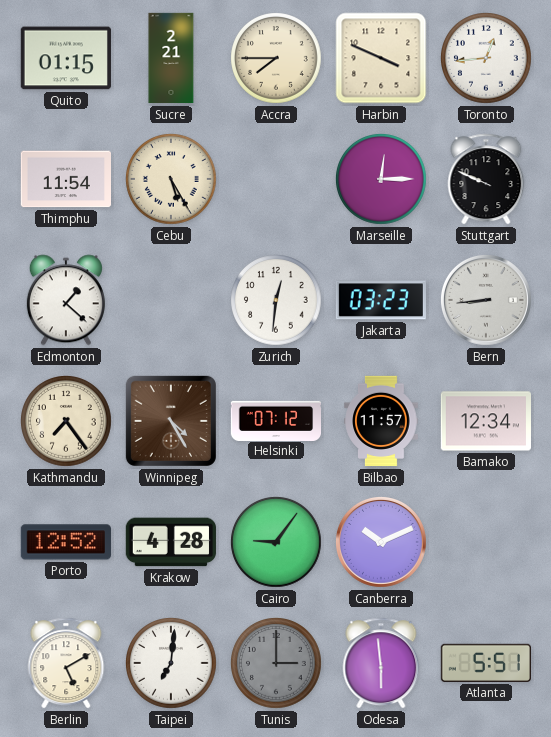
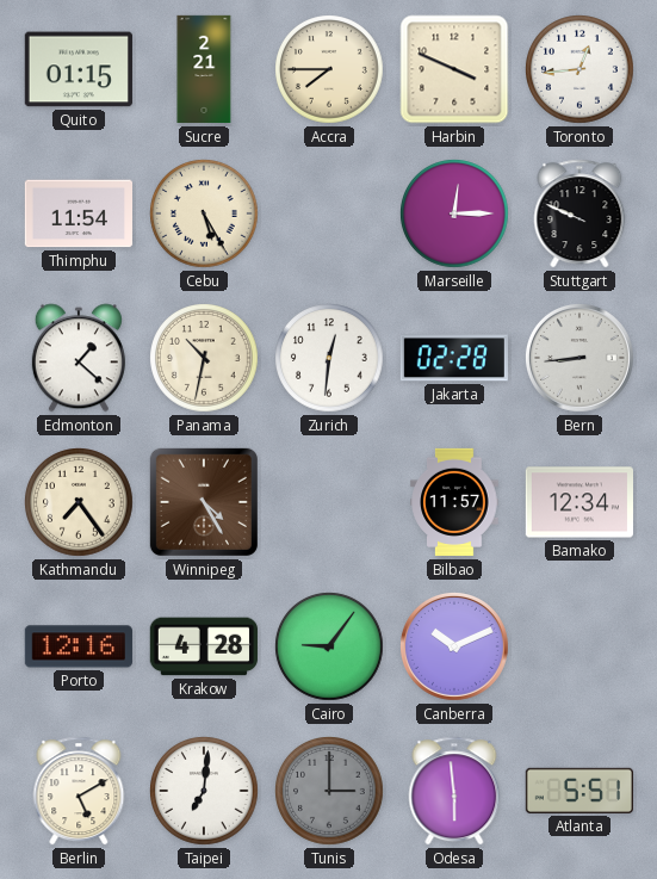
Panama: none -> 10:32 (205, 359)
Jakarta: 03:23 -> 02:28 (454, 358)
Helsinki: 07:12 -> none (275, 420)
Porto: 12:52 -> 12:16 (79, 646)
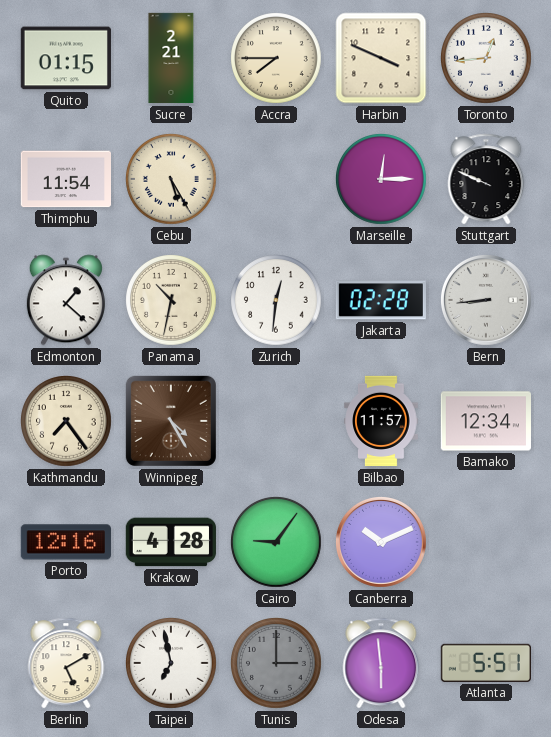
Taipei: 7:01 -> 6:58 (172, 664)
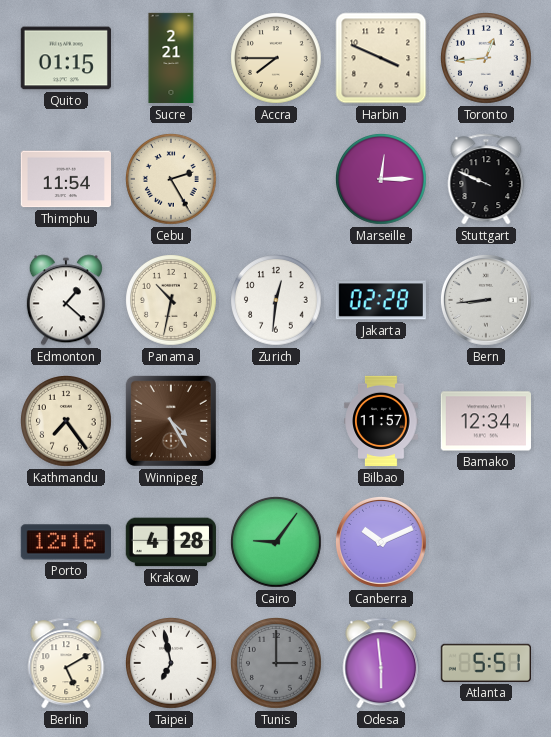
Cebu: 5:25 -> 2:25 (172, 180)
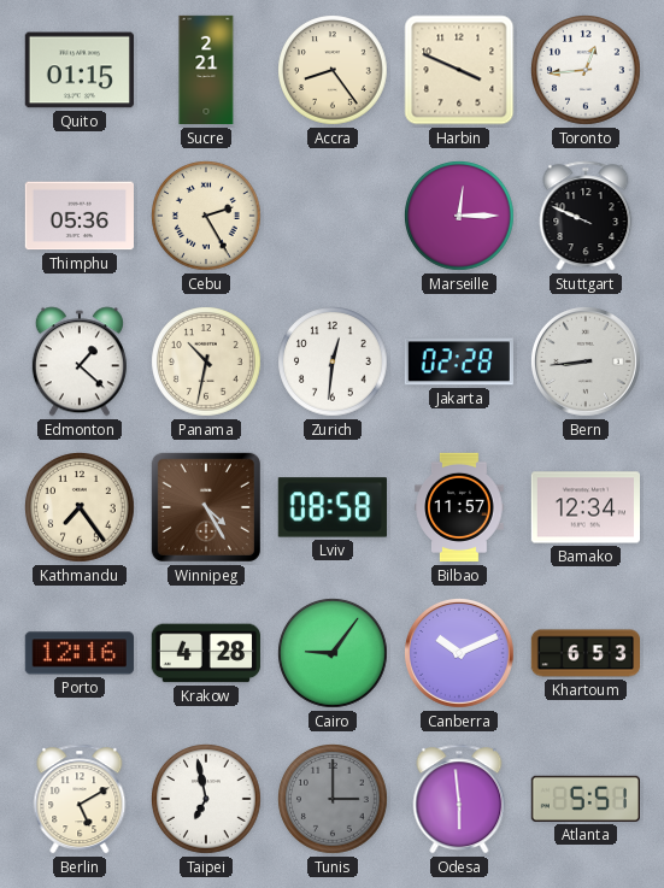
Accra: 7:45 -> 8:24 (334, 71)
Thimphu: 11:54 -> 05:36 (78, 216)
Lviv: none -> 08:58 (333, 507)
Khartoum: none -> 6:53 (586, 653)
